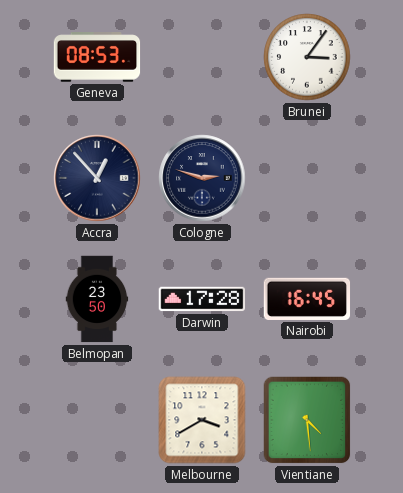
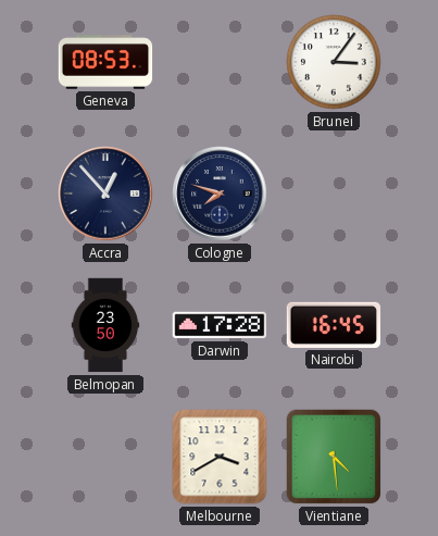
Cologne: 2:48 -> 7:48 (220, 194)
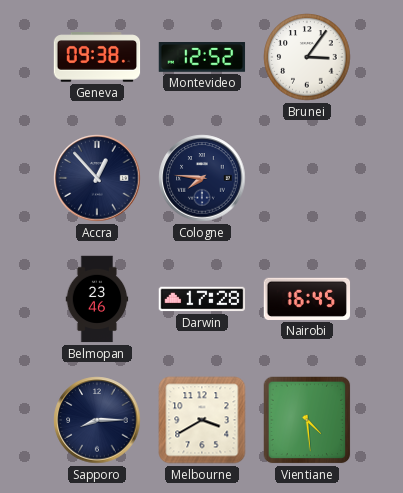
Geneva: 08:53 -> 09:38 (97, 57)
Montevideo: none -> 12:52 (202, 58)
Cologne: 7:48 -> 7:46 (202, 178)
Belmopan: 23:50 -> 23:46 (97, 299)
Sapporo: none -> 8:15 (97, 420)
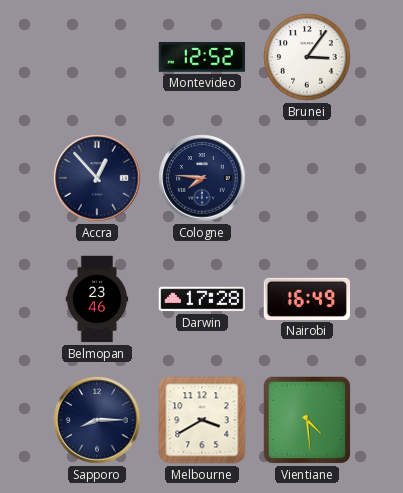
Geneva: 09:38 -> none (97, 57)
Nairobi: 16:45 -> 16:49 (307, 299)
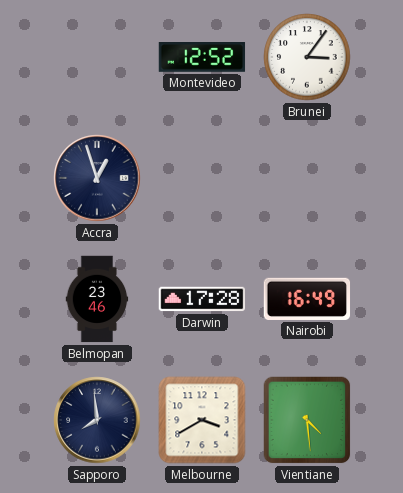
Accra: 12:53 -> 12:57 (97, 178)
Cologne: 7:46 -> none (202, 178)
Sapporo: 8:15 -> 7:59 (97, 420)
